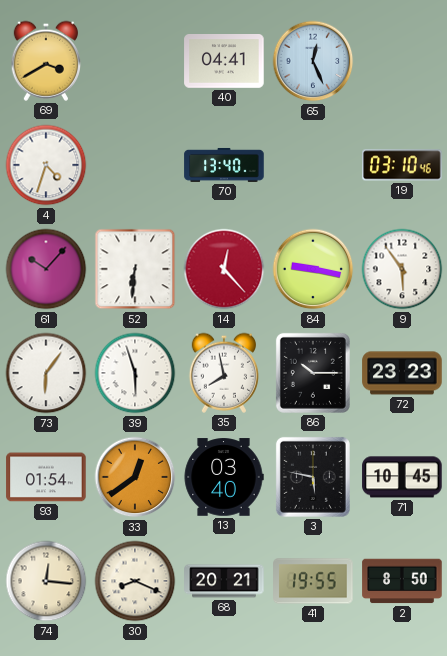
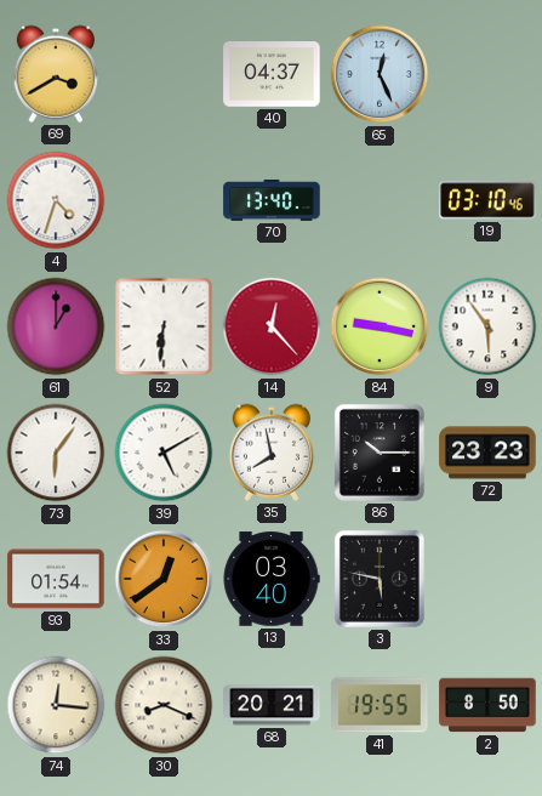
40: 04:41 -> 04:37 (272, 75)
61: 10:07 -> 1:00 (56, 326)
39: 5:57 -> 5:10 (164, 453)
71: 10:45 -> none (402, 477)
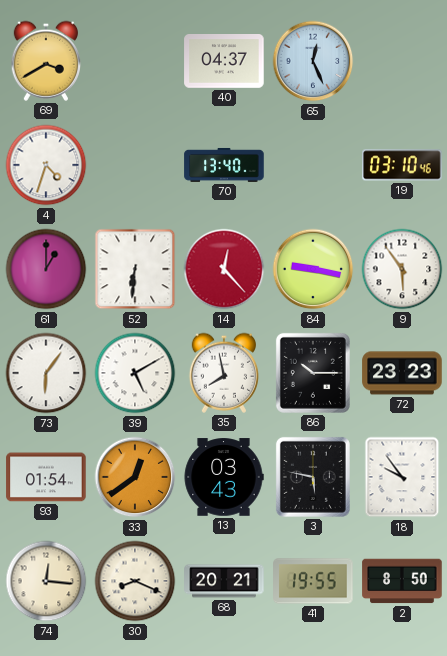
13: 03:40 -> 03:43 (224, 477)
18: none -> 9:54 (402, 477)
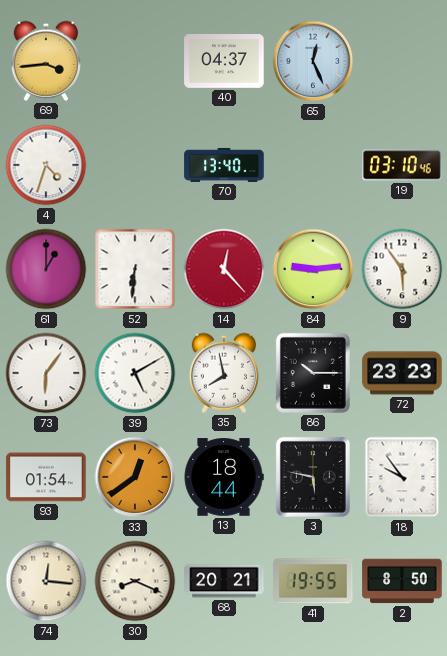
69: 3:40 -> 3:44 (45, 61)
84: 9:17 -> 9:14 (313, 269)
13: 03:43 -> 18:44 (224, 477)
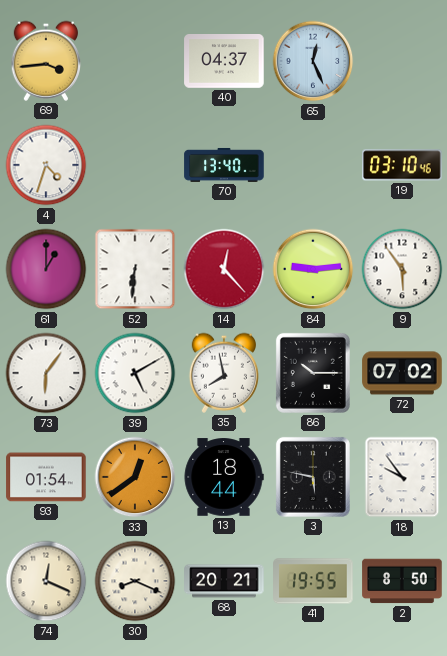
72: 23:23 -> 07:02 (402, 373)
74: 12:16 -> 12:19 (46, 581)
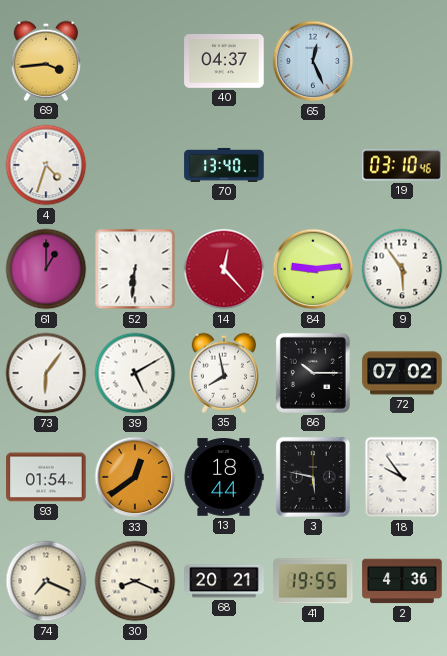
74: 12:19 -> 7:19 (46, 581)
2: 8:50 -> 4:36 (402, 581)
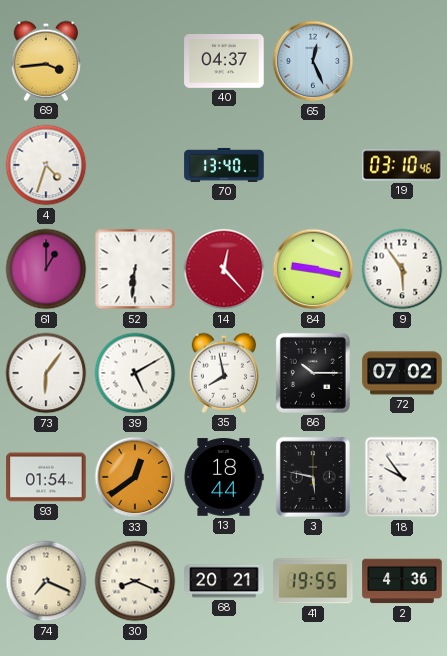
84: 9:14 -> 9:17 (313, 269)
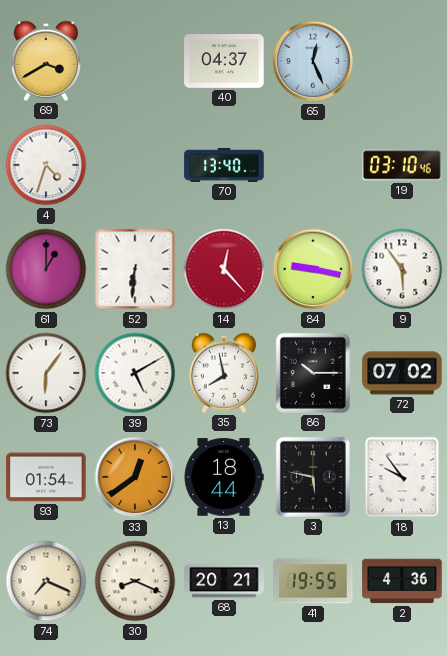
69: 3:44 -> 3:40 (45, 61)
